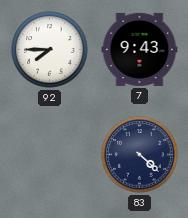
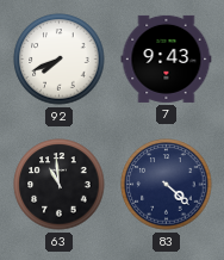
92: 7:45 -> 7:41 (60, 60)
63: none -> 10:59 (60, 185)
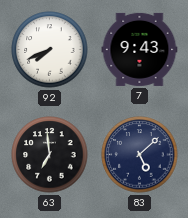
63: 10:59 -> 6:59 (50, 155)
83: 4:22 -> 5:08 (140, 155)
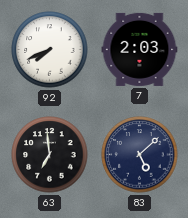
7: 9:43 -> 2:03 (140, 49)
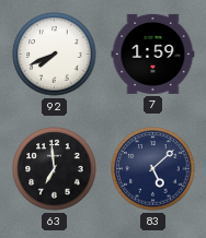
7: 2:03 -> 1:59 (153, 53)
